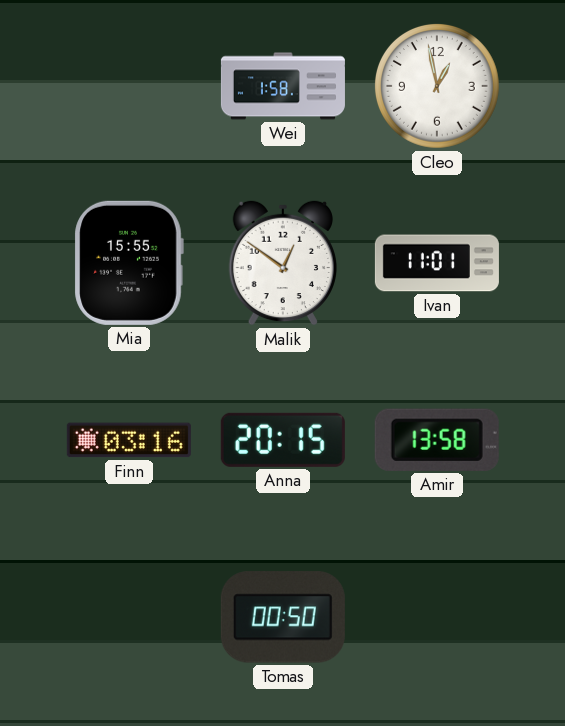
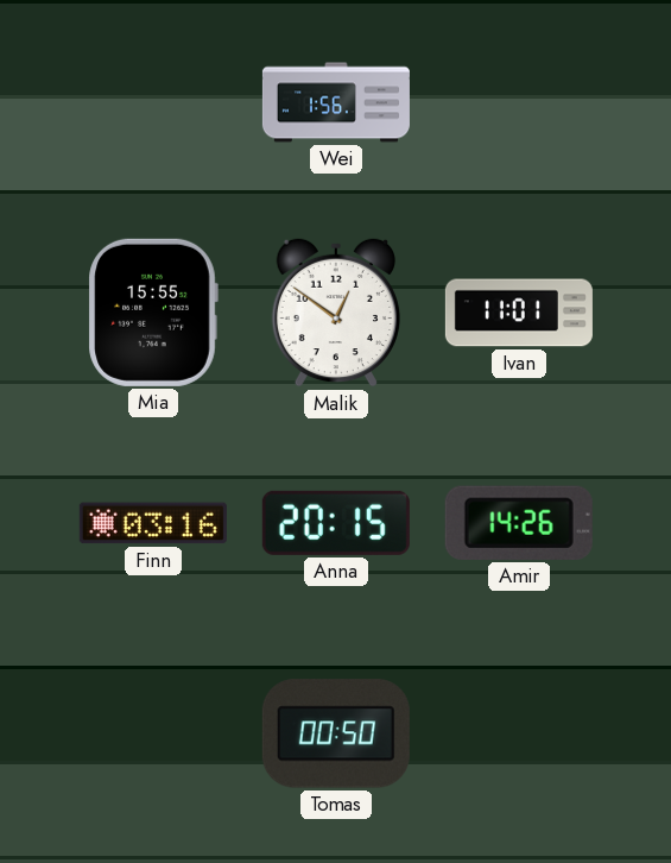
Wei: 1:58 -> 1:56 (336, 102)
Cleo: 12:58 -> none (437, 86)
Amir: 13:58 -> 14:26 (519, 523)
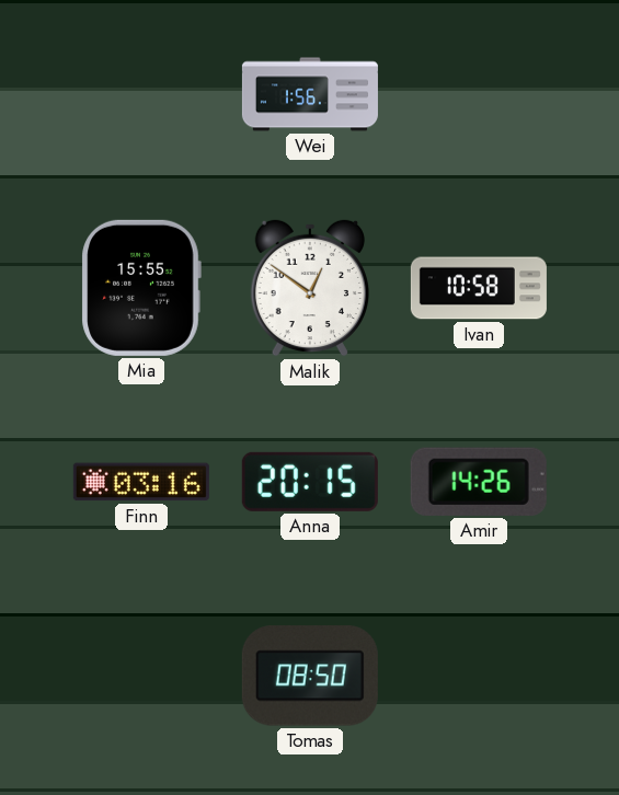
Ivan: 11:01 -> 10:58 (479, 288)
Tomas: 00:50 -> 08:50 (310, 676)
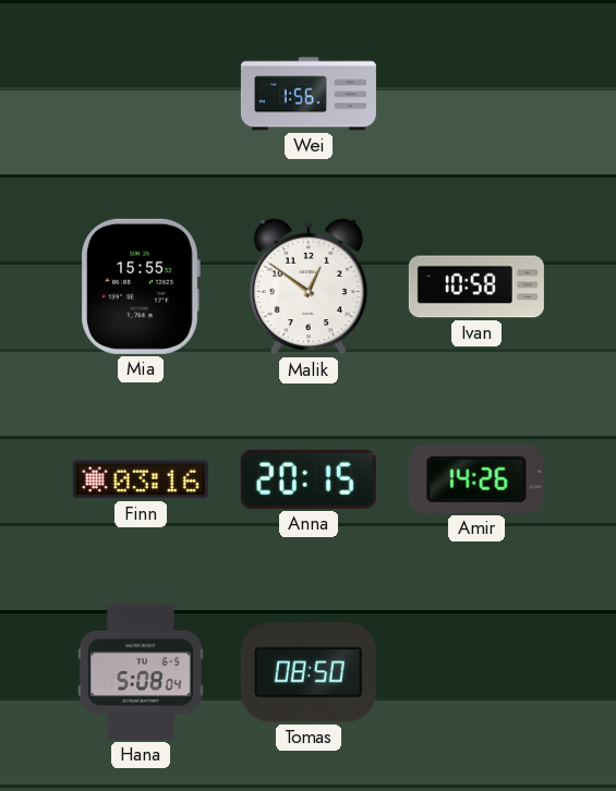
Hana: none -> 5:08 (141, 672)
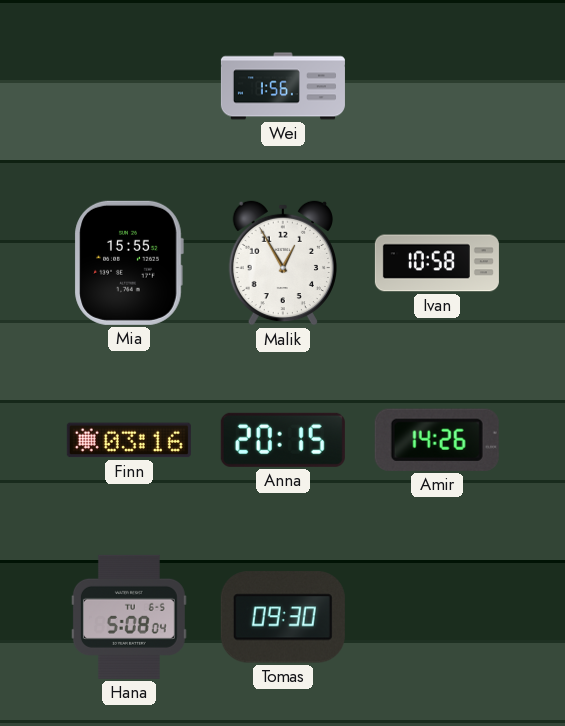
Malik: 12:51 -> 12:55 (282, 263)
Tomas: 08:50 -> 09:30 (283, 617)
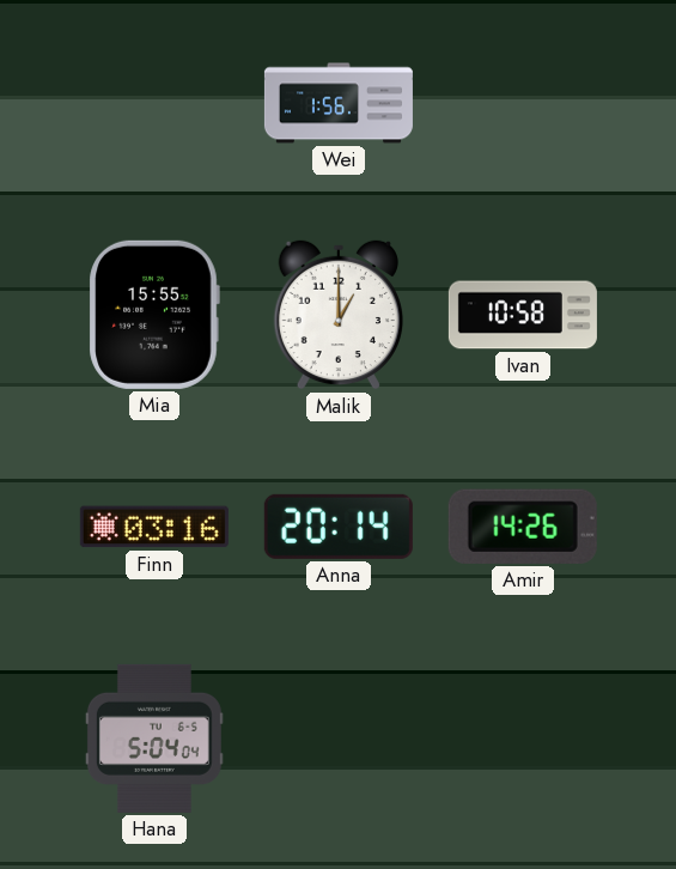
Malik: 12:55 -> 1:00 (337, 315)
Anna: 20:15 -> 20:14 (339, 527)
Hana: 5:08 -> 5:04 (154, 739)
Tomas: 09:30 -> none (283, 617)
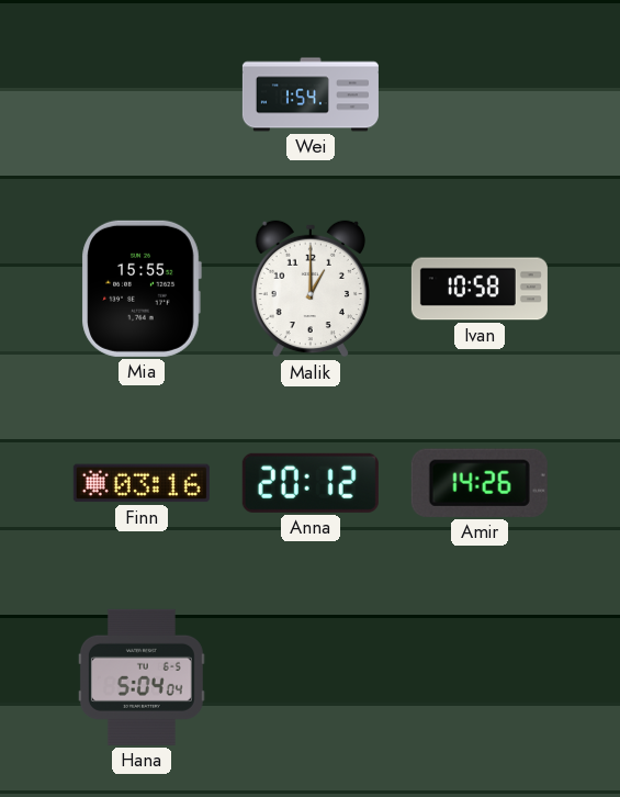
Wei: 1:56 -> 1:54 (311, 94)
Anna: 20:14 -> 20:12 (311, 483)
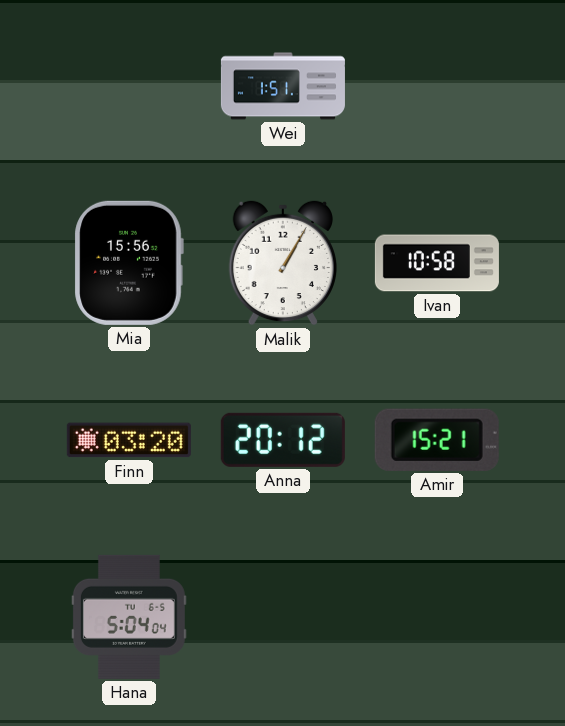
Wei: 1:54 -> 1:51 (283, 86)
Mia: 15:55 -> 15:56 (129, 263)
Malik: 1:00 -> 1:05 (282, 263)
Finn: 03:16 -> 03:20 (129, 440)
Amir: 14:26 -> 15:21 (437, 440)
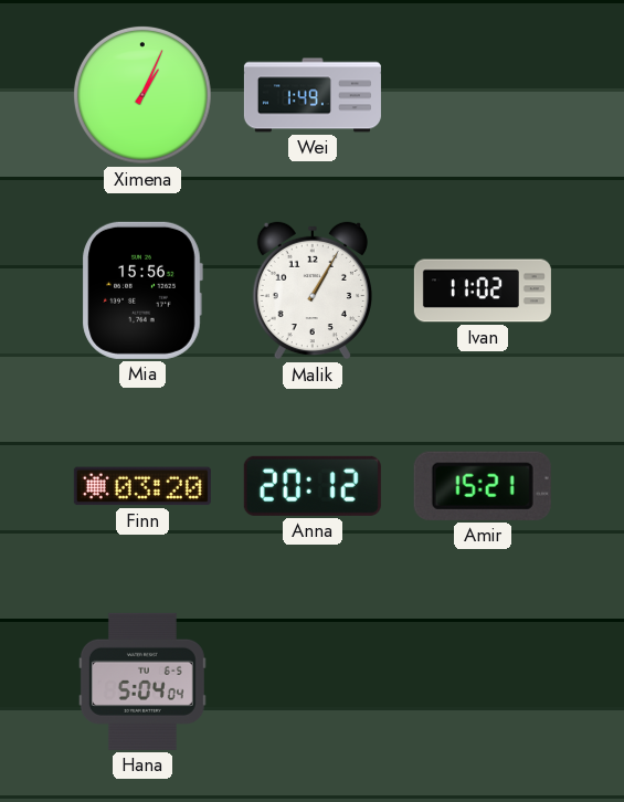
Ximena: none -> 1:04 (142, 95)
Wei: 1:51 -> 1:49 (313, 95)
Ivan: 10:58 -> 11:02 (483, 291)
